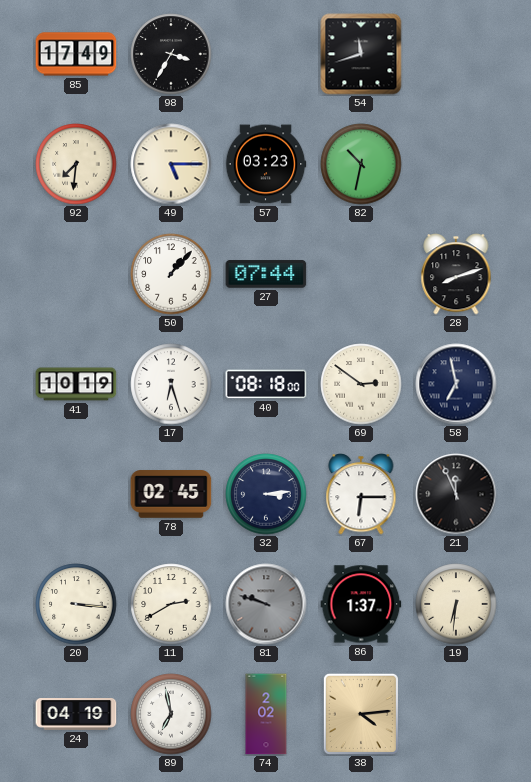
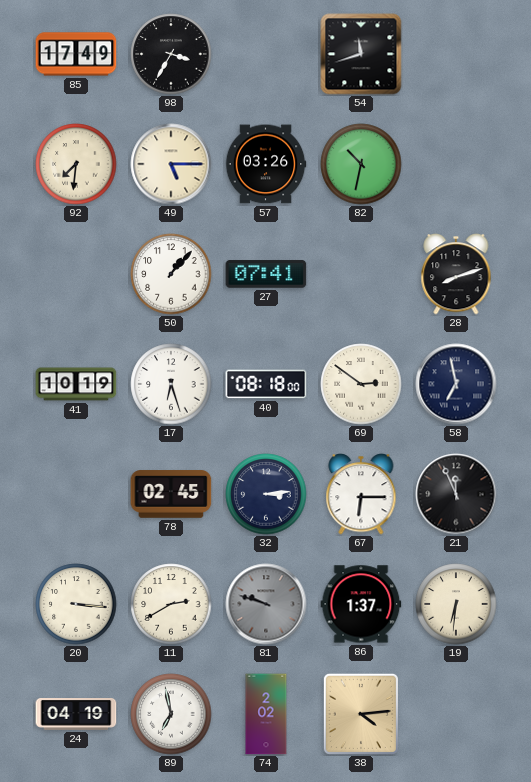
57: 03:23 -> 03:26 (266, 164)
27: 07:44 -> 07:41 (266, 274)
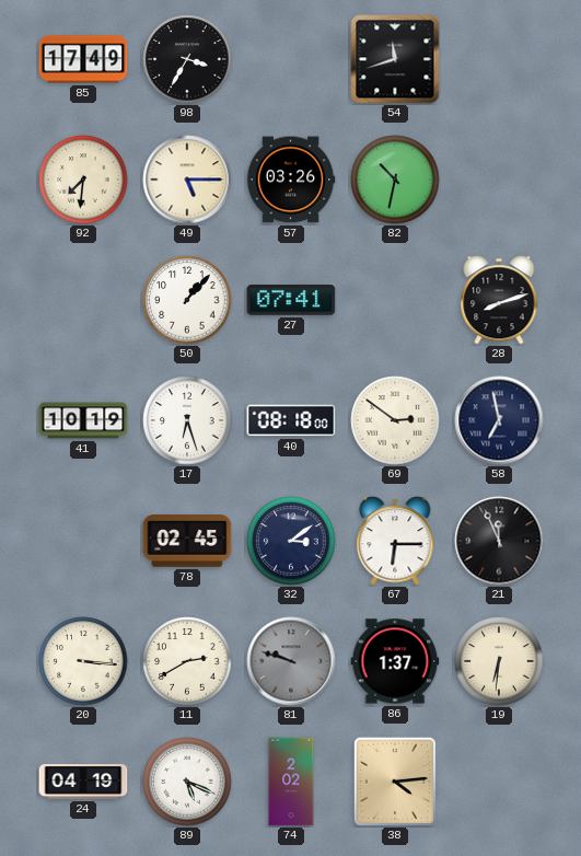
32: 3:14 -> 3:09 (291, 541)
89: 6:58 -> 5:19 (187, 782)
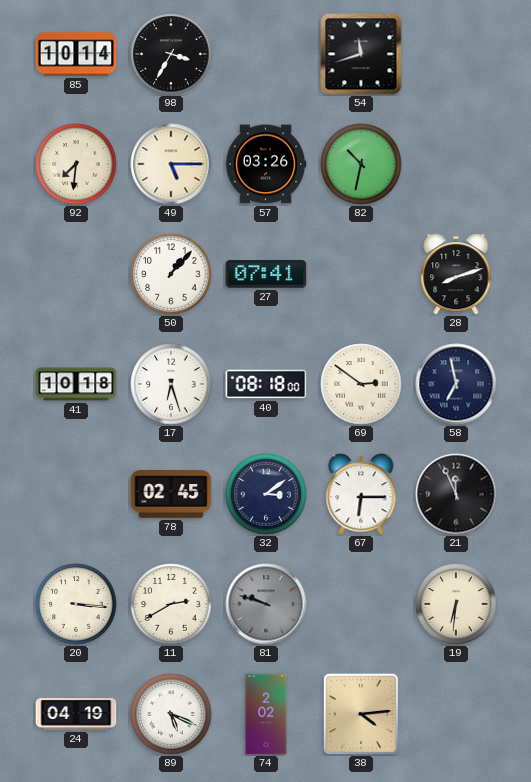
85: 17:49 -> 10:14 (76, 54)
41: 10:19 -> 10:18 (76, 384)
86: 1:37 -> none (395, 661)
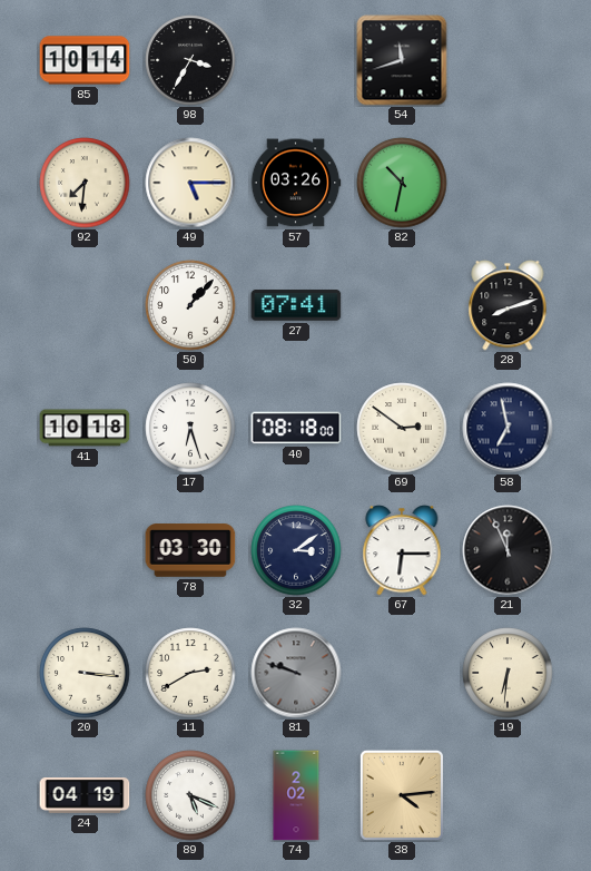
78: 02:45 -> 03:30 (190, 550)
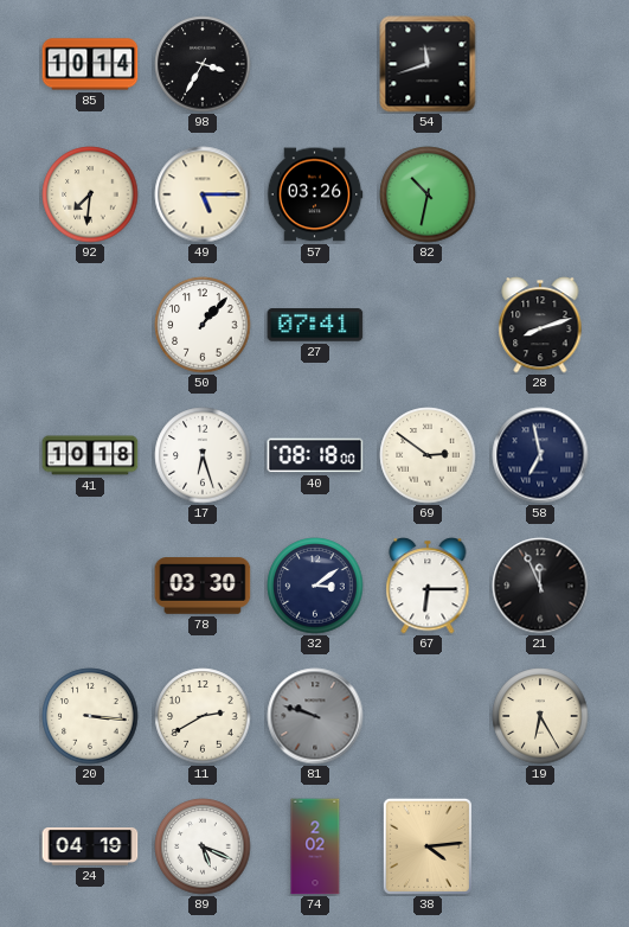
19: 6:31 -> 6:25 (540, 716)
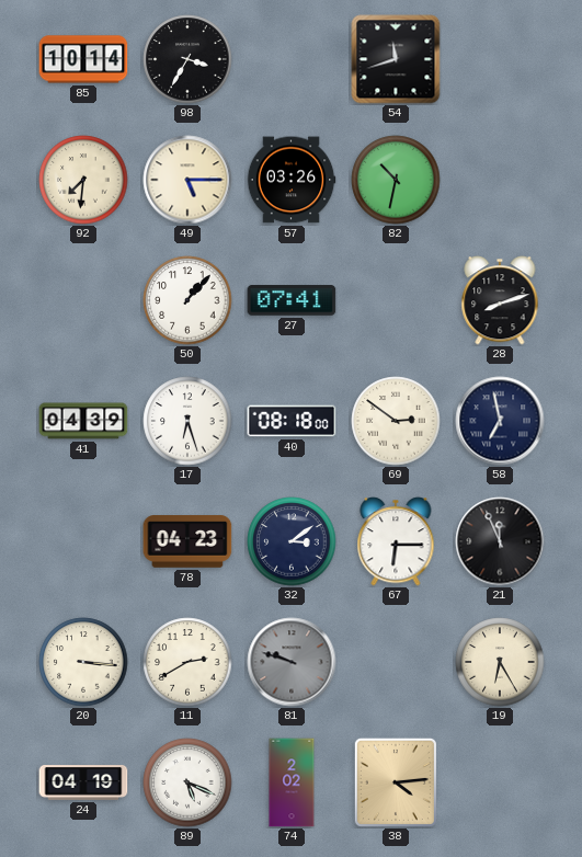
41: 10:18 -> 04:39 (83, 421)
78: 03:30 -> 04:23 (187, 541)
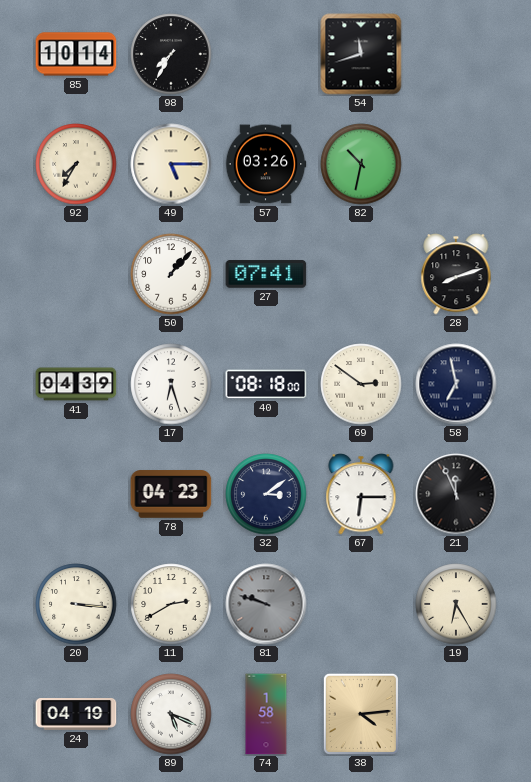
98: 3:35 -> 7:35 (171, 54)
92: 7:31 -> 7:35 (76, 164)
74: 2:02 -> 1:58 (266, 714)
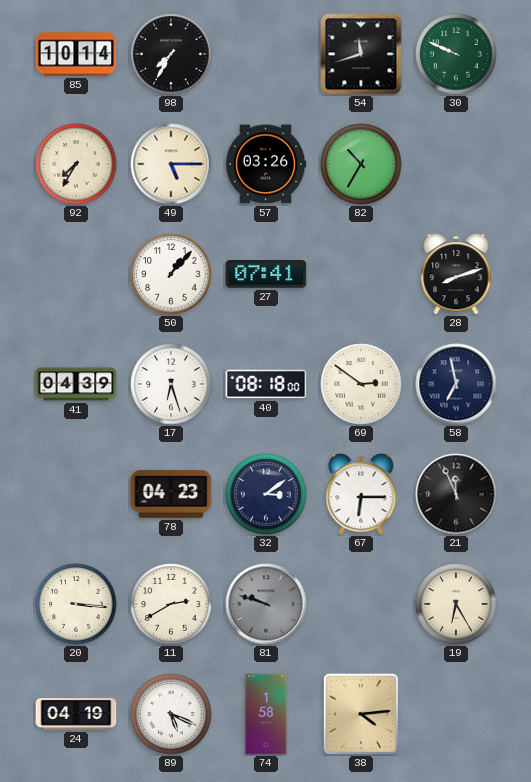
30: none -> 9:49 (456, 54)
82: 10:32 -> 10:35 (361, 164)
